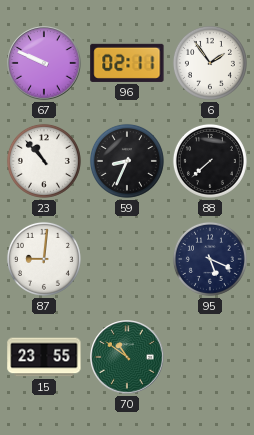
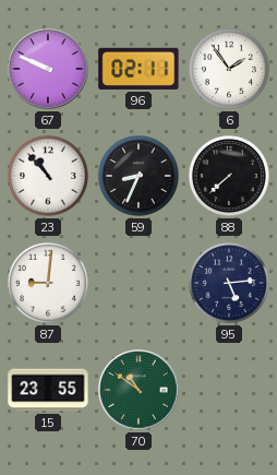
95: 5:19 -> 5:14 (229, 283)
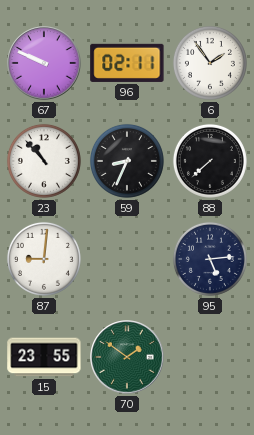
70: 10:51 -> 1:51 (127, 357)
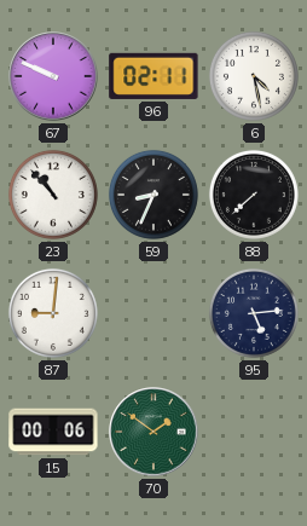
6: 1:54 -> 4:28 (254, 76)
15: 23:55 -> 00:06 (53, 432)
